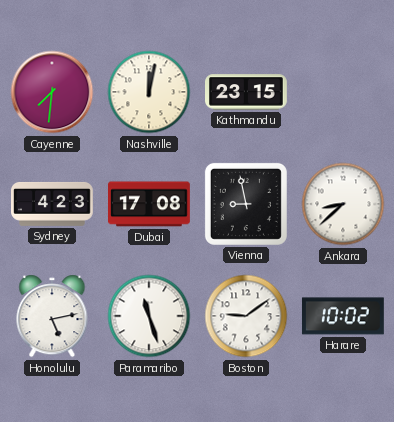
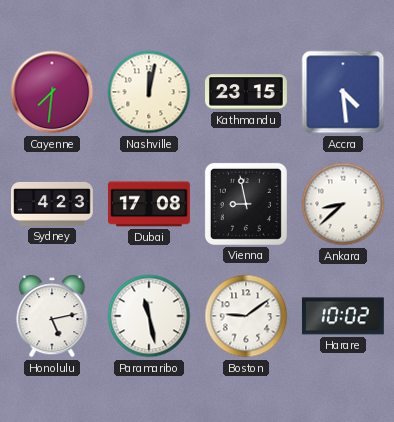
Accra: none -> 4:29 (343, 92)
Paramaribo: 11:27 -> 11:28 (149, 316)
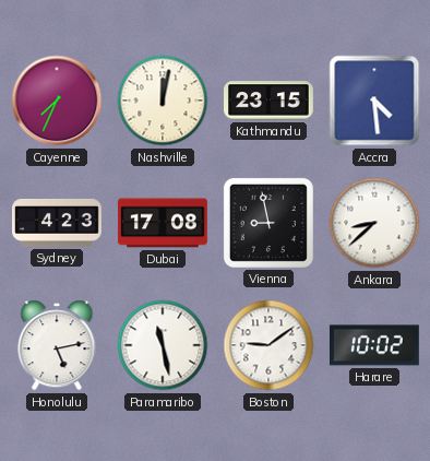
Cayenne: 7:31 -> 7:34 (57, 101)
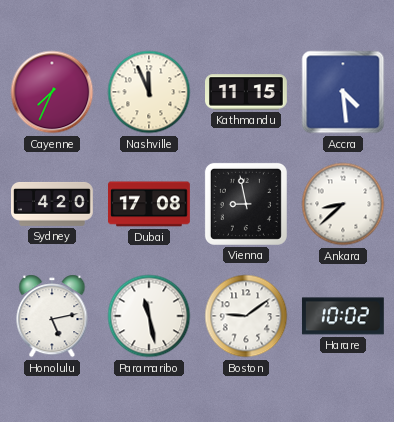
Nashville: 12:02 -> 11:56 (149, 92)
Kathmandu: 23:15 -> 11:15 (247, 92)
Sydney: 4:23 -> 4:20 (53, 204)
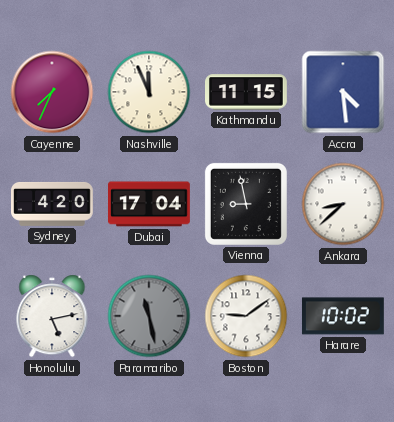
Dubai: 17:08 -> 17:04 (150, 204)
Paramaribo dial: white -> grey (149, 316)
